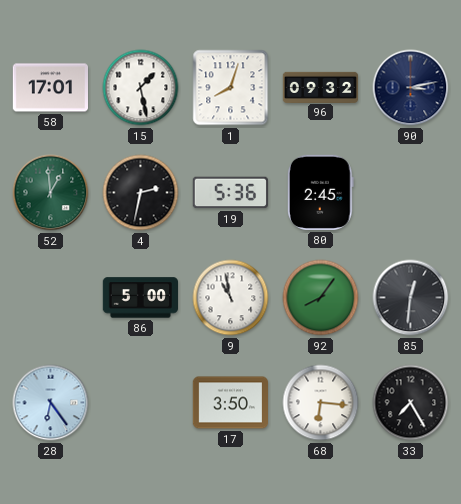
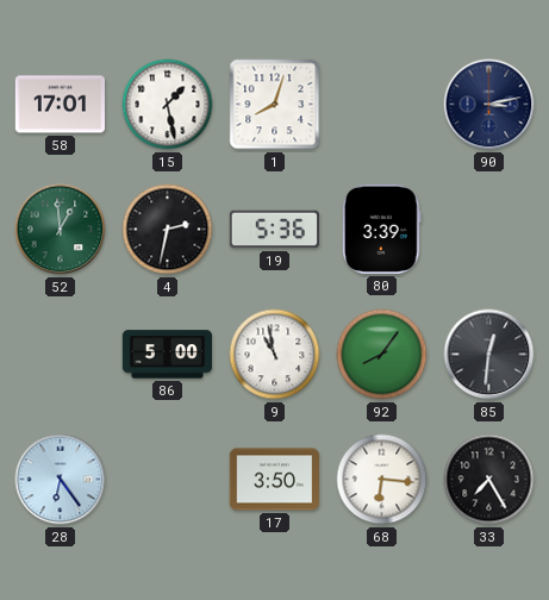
96: 09:32 -> none (321, 87)
80: 2:45 -> 3:39 (381, 229)
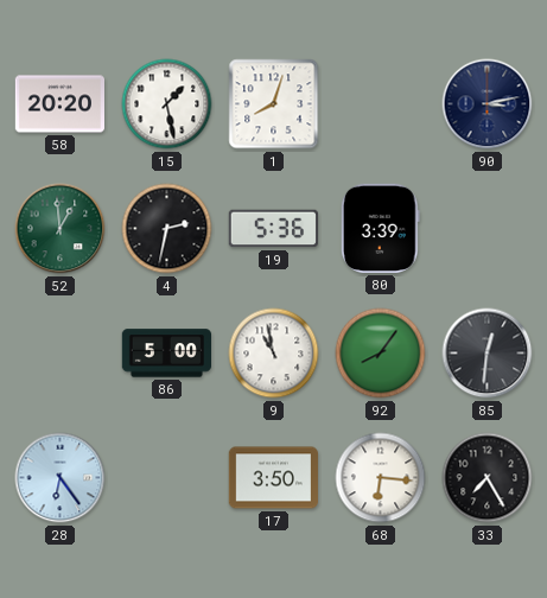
58: 17:01 -> 20:20 (59, 104)
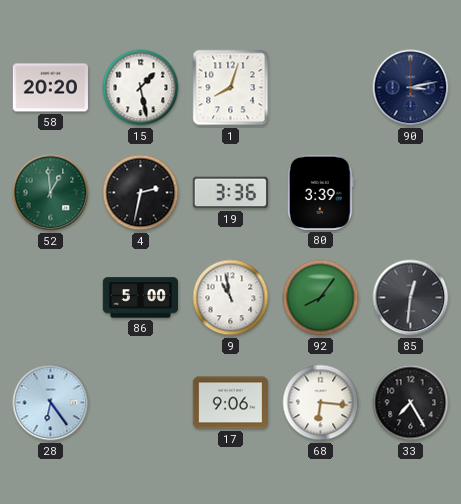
19: 5:36 -> 3:36 (230, 193)
17: 3:50 -> 9:06 (230, 403)
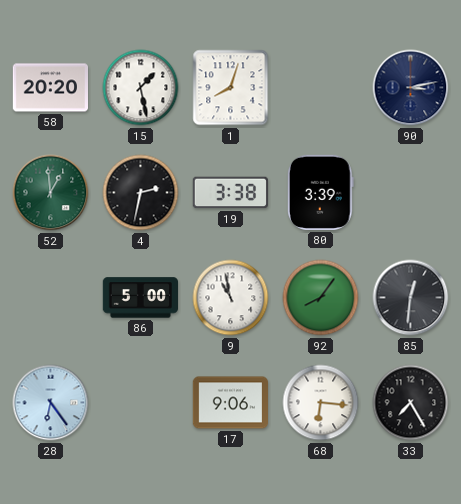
19: 3:36 -> 3:38 (230, 193)
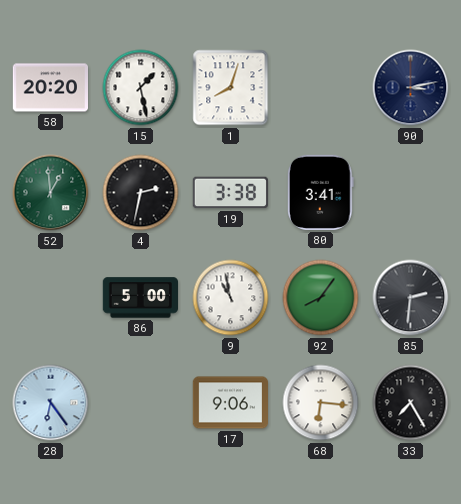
80: 3:39 -> 3:41 (320, 192)
85: 12:31 -> 2:31 (411, 298)
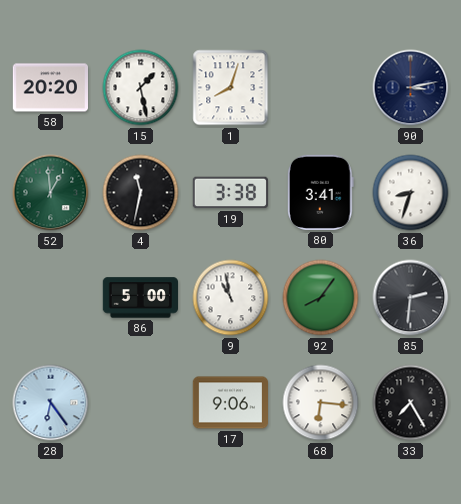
4: 2:32 -> 11:32 (141, 193)
36: none -> 8:33 (411, 193)
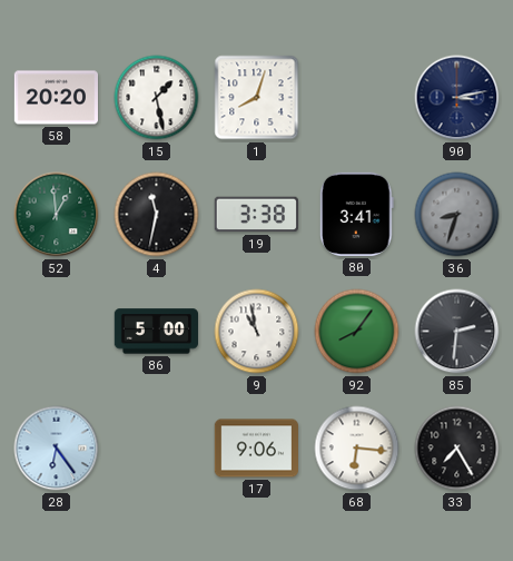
36 dial: white -> grey (457, 215)
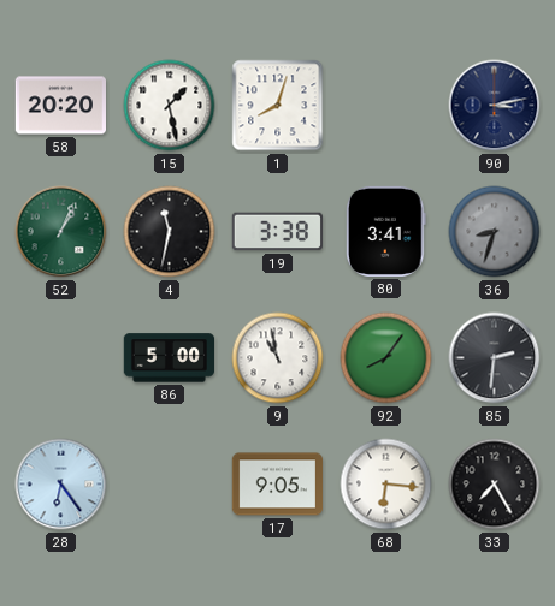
52: 12:59 -> 1:04 (61, 232)
17: 9:06 -> 9:05 (277, 485)
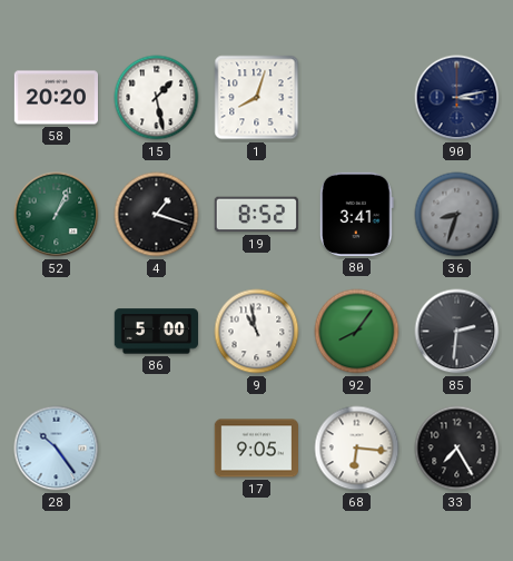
4: 11:32 -> 1:18 (157, 215)
19: 3:38 -> 8:52 (256, 215)
28: 6:24 -> 10:24 (57, 449)
